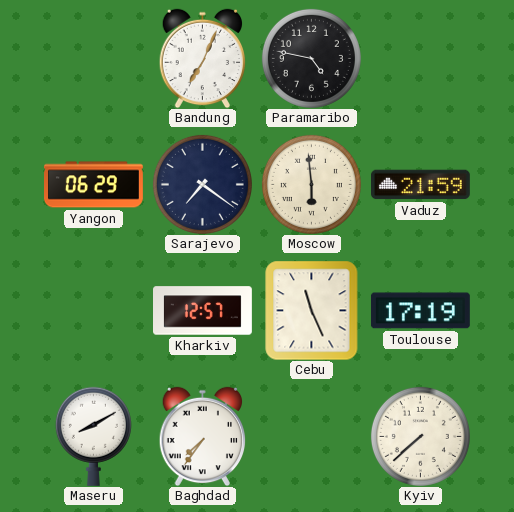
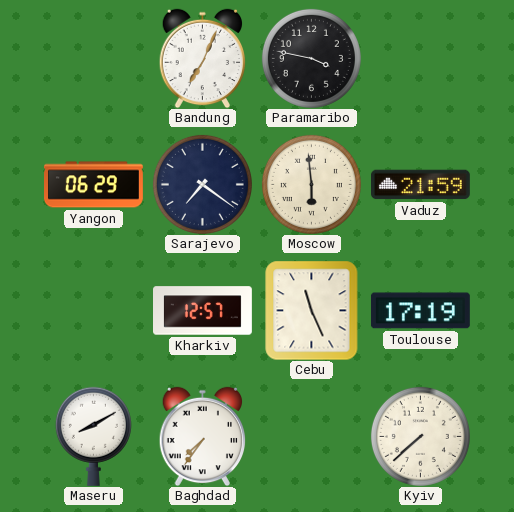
Paramaribo: 4:47 -> 3:47 (311, 58)
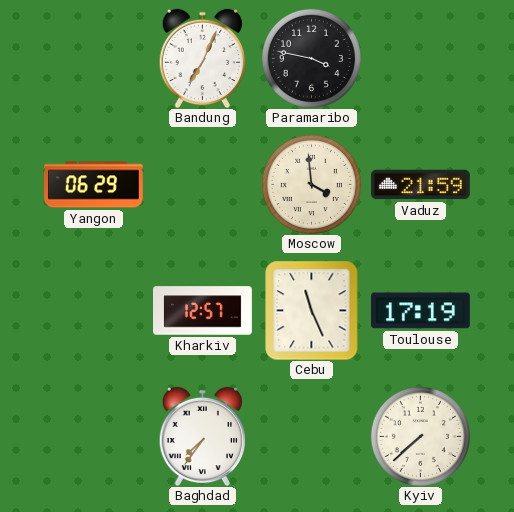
Sarajevo: 7:21 -> none (202, 184)
Moscow: 5:59 -> 3:59 (311, 184)
Maseru: 8:10 -> none (93, 436)
